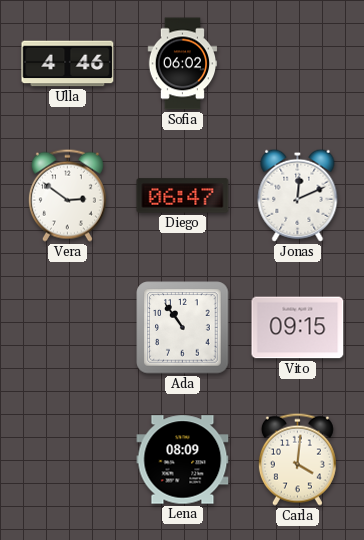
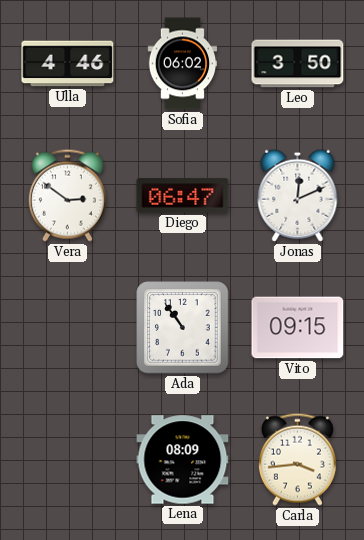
Leo: none -> 3:50 (298, 64)
Carla: 4:01 -> 3:44 (297, 459)
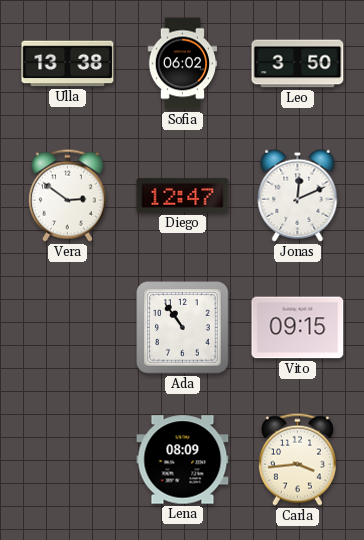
Ulla: 4:46 -> 13:38 (68, 64)
Diego: 06:47 -> 12:47 (183, 196)
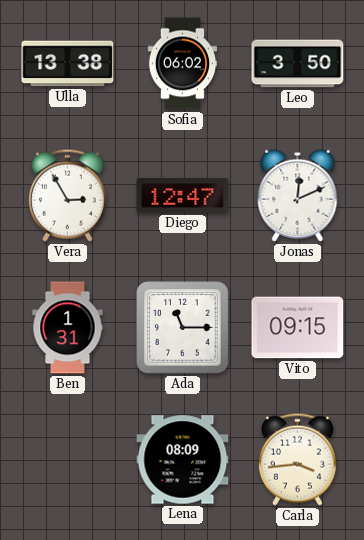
Vera: 2:51 -> 2:55 (67, 195)
Ben: none -> 1:31 (68, 328)
Ada: 10:54 -> 11:15 (183, 328)
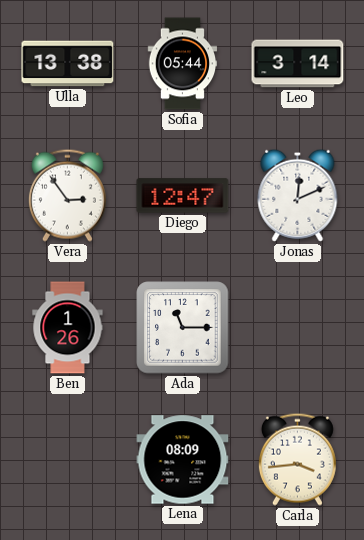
Sofia: 06:02 -> 05:44 (183, 64)
Leo: 3:50 -> 3:14 (298, 64)
Vera: 2:55 -> 2:54 (67, 195)
Ben: 1:31 -> 1:26 (68, 328)
Vito: 09:15 -> none (298, 328)
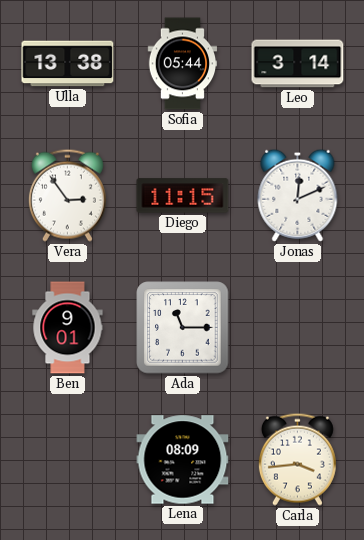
Diego: 12:47 -> 11:15 (183, 196)
Ben: 1:26 -> 9:01 (68, 328)
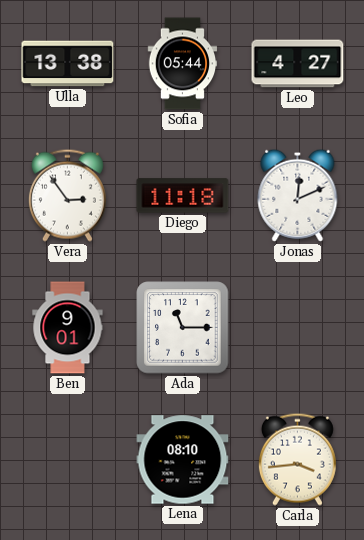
Leo: 3:14 -> 4:27 (298, 64)
Diego: 11:15 -> 11:18 (183, 196)
Lena: 08:09 -> 08:10 (183, 460)
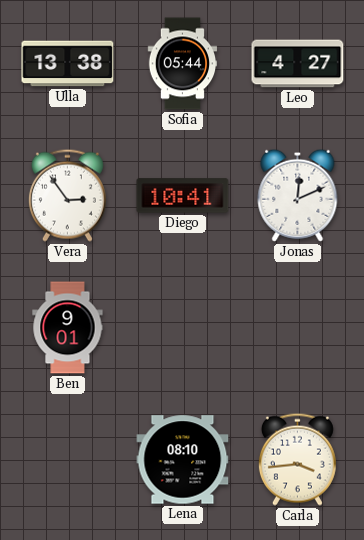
Diego: 11:18 -> 10:41 (183, 196)
Ada: 11:15 -> none (183, 328)
